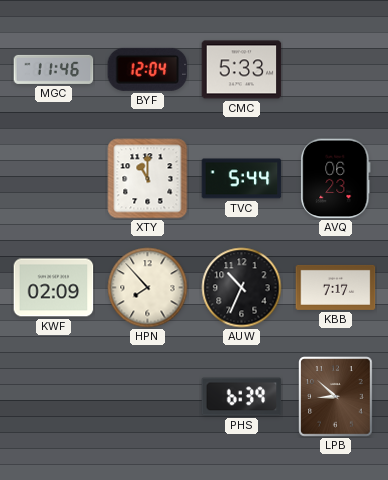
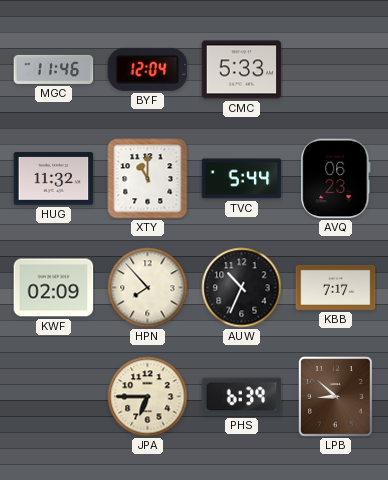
HUG: none -> 11:32 (54, 179)
JPA: none -> 6:45 (148, 397)
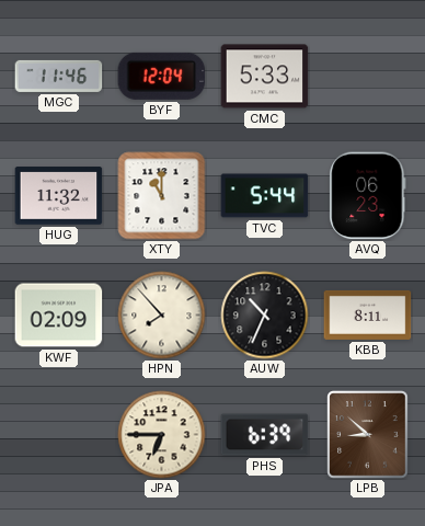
KBB: 7:17 -> 8:11 (368, 315)
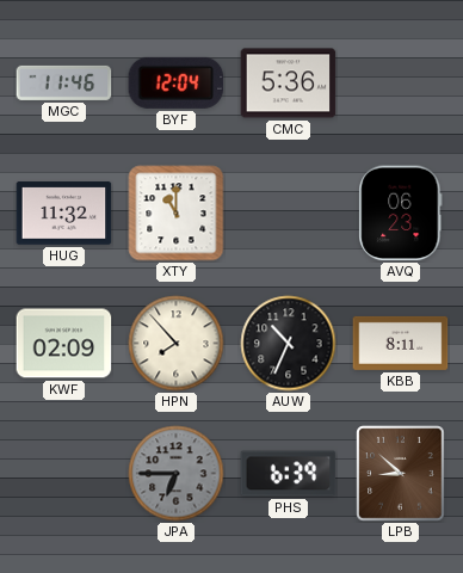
CMC: 5:33 -> 5:36 (289, 84)
TVC: 5:44 -> none (265, 196)
JPA dial: cream -> grey (177, 474)
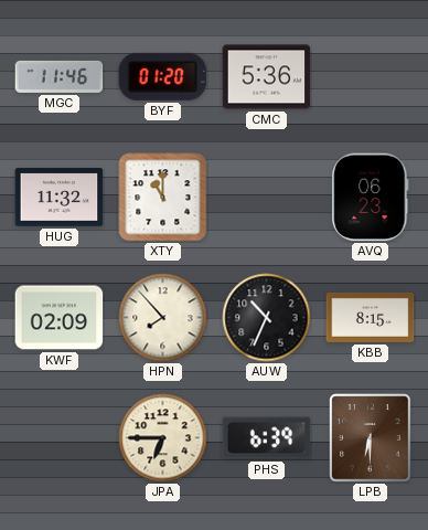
BYF: 12:04 -> 01:20 (163, 76)
KBB: 8:11 -> 8:15 (371, 317)
JPA dial: grey -> cream (163, 438)
LPB: 8:52 -> 6:30 (371, 438)
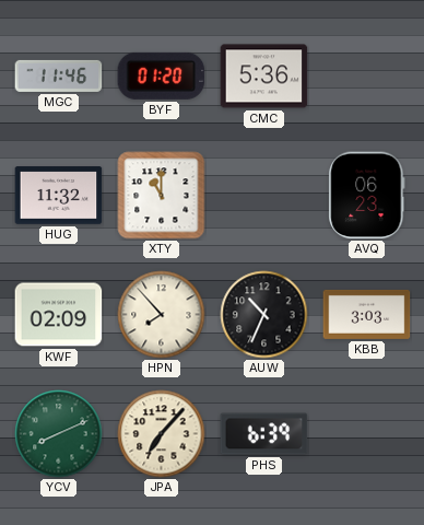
KBB: 8:15 -> 3:03 (367, 314)
YCV: none -> 8:11 (59, 434)
JPA: 6:45 -> 7:07 (162, 434)
LPB: 6:30 -> none (371, 438)
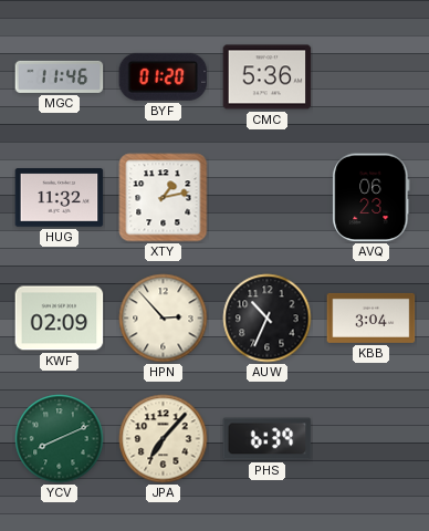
XTY: 11:00 -> 1:13 (164, 198)
HPN: 7:53 -> 2:53 (164, 319)
KBB: 3:03 -> 3:04 (372, 317)
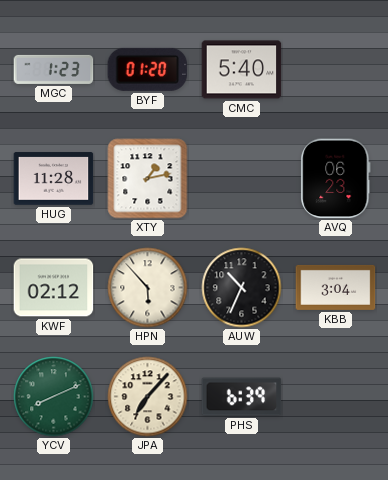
MGC: 11:46 -> 1:23 (54, 69)
CMC: 5:36 -> 5:40 (242, 70)
HUG: 11:32 -> 11:28 (54, 179)
KWF: 02:09 -> 02:12 (54, 288)
HPN: 2:53 -> 5:53 (148, 288)
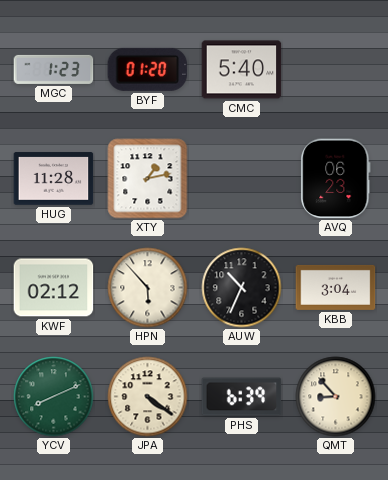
JPA: 7:07 -> 4:21 (148, 397)
QMT: none -> 8:53 (336, 397)
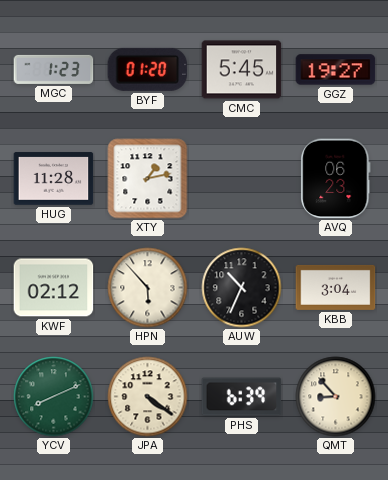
CMC: 5:40 -> 5:45 (242, 70)
GGZ: none -> 19:27 (336, 70)
